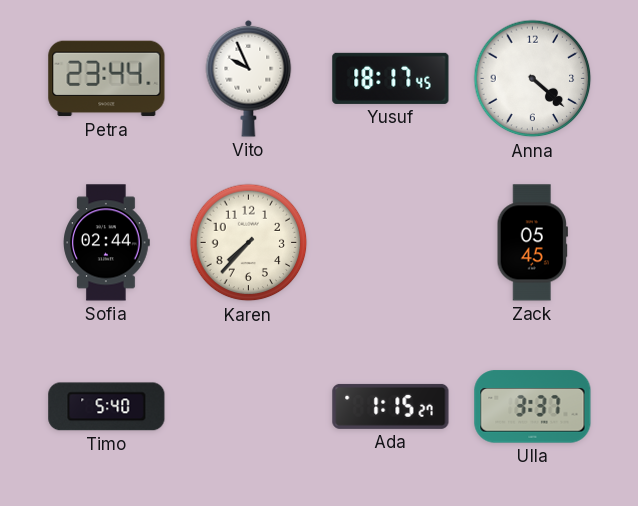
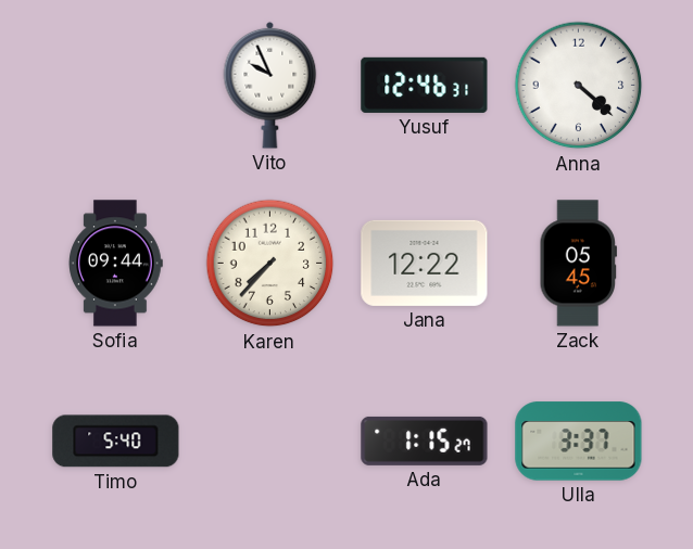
Petra: 23:44 -> none (107, 79)
Yusuf: 18:17 -> 12:46 (425, 85)
Sofia: 02:44 -> 09:44 (116, 264)
Jana: none -> 12:22 (425, 263)
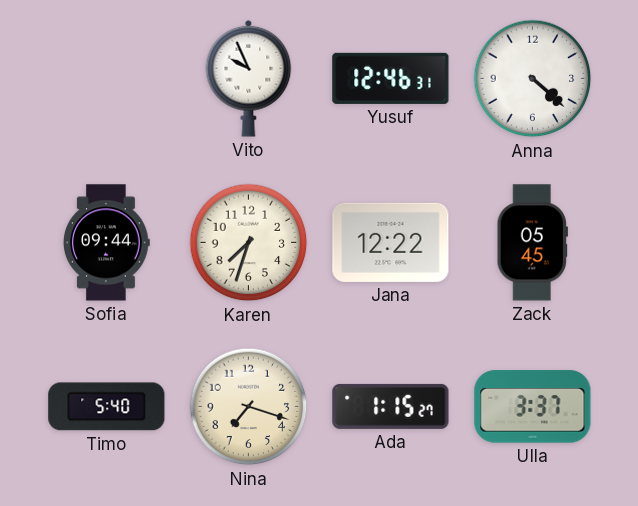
Karen: 7:37 -> 7:33 (249, 243)
Nina: none -> 7:18 (249, 407)
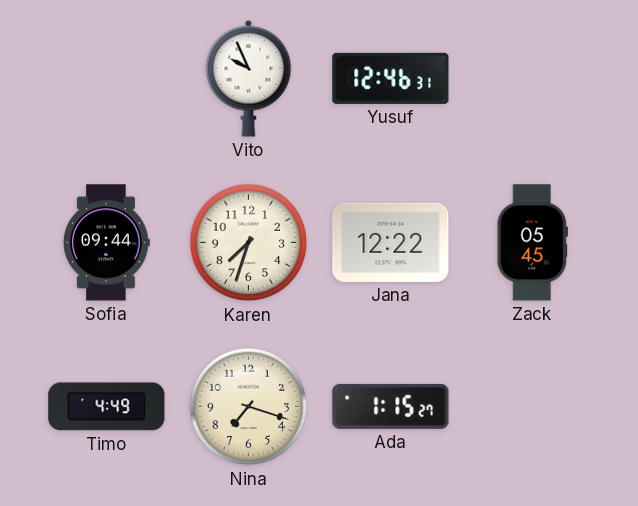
Anna: 4:22 -> none (533, 79)
Timo: 5:40 -> 4:49 (107, 407)
Ulla: 3:37 -> none (533, 407)
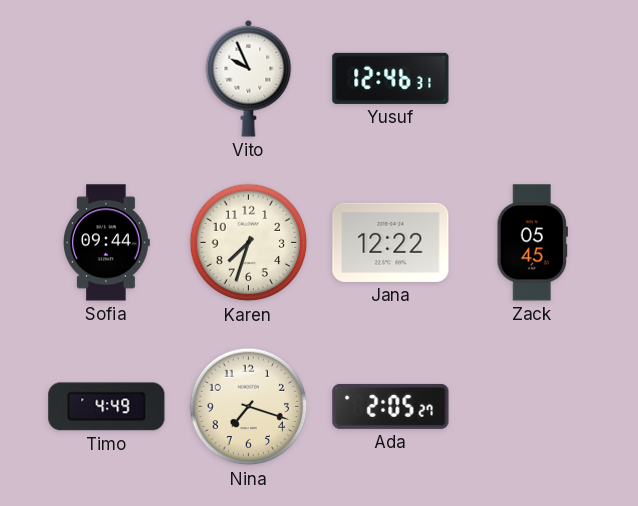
Ada: 1:15 -> 2:05 (391, 406)
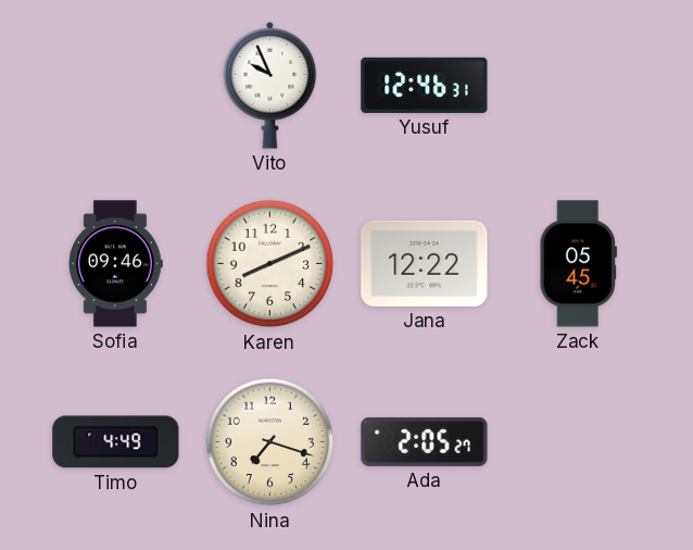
Sofia: 09:44 -> 09:46 (116, 264)
Karen: 7:33 -> 8:11 (270, 264)
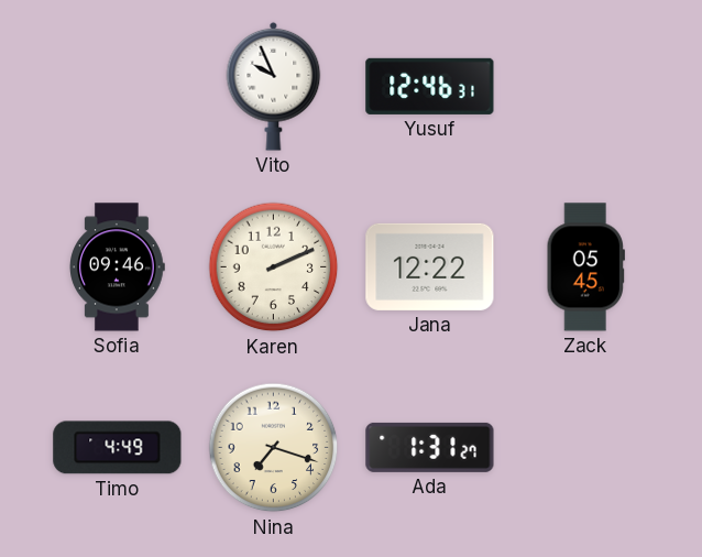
Karen: 8:11 -> 2:11 (274, 267)
Ada: 2:05 -> 1:31 (430, 447)
